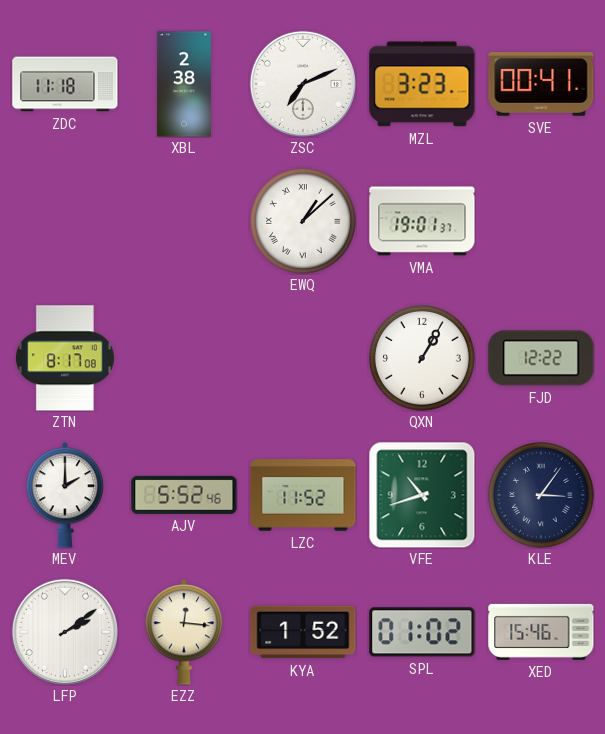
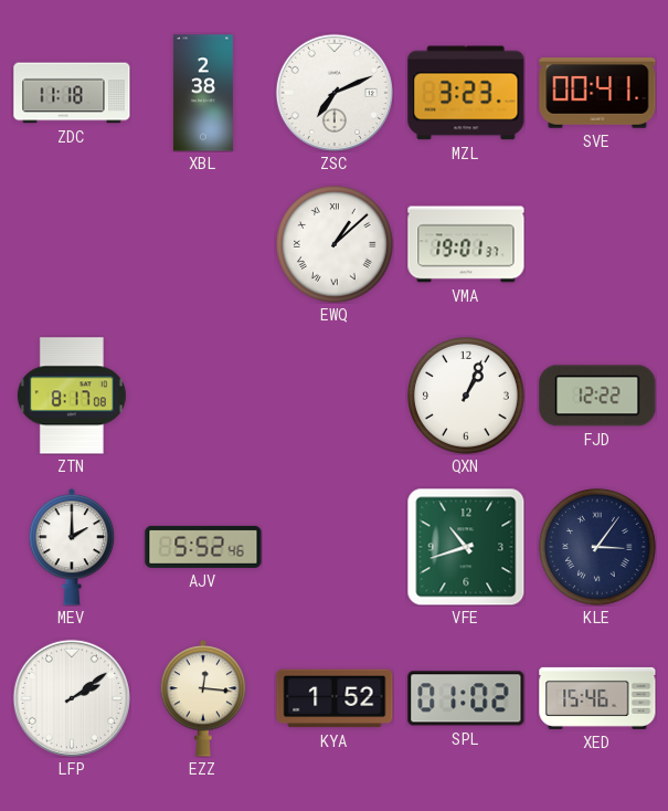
QXN: 1:05 -> 1:04 (467, 397)
LZC: 11:52 -> none (303, 495)
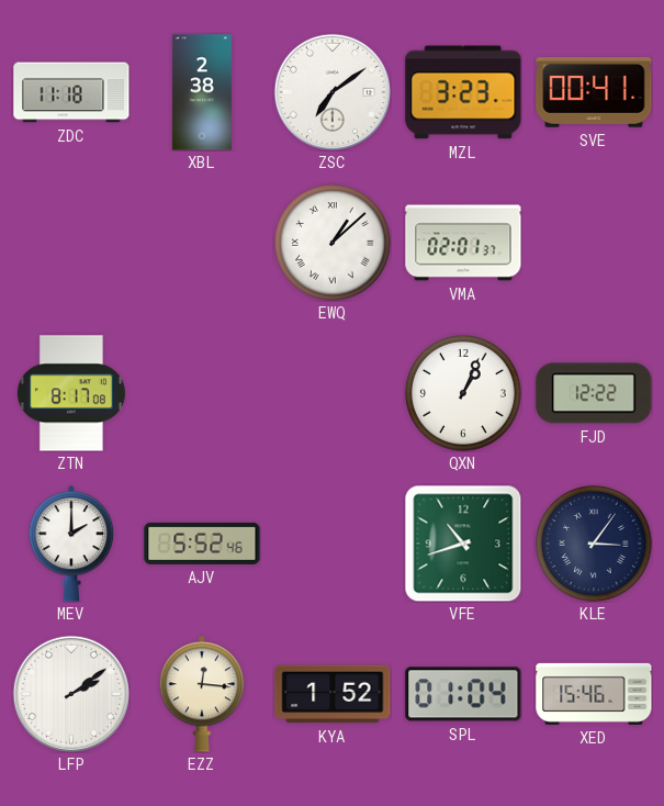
ZSC: 7:11 -> 7:09 (333, 92)
VMA: 19:01 -> 02:01 (463, 243)
SPL: 01:02 -> 01:04 (463, 694)
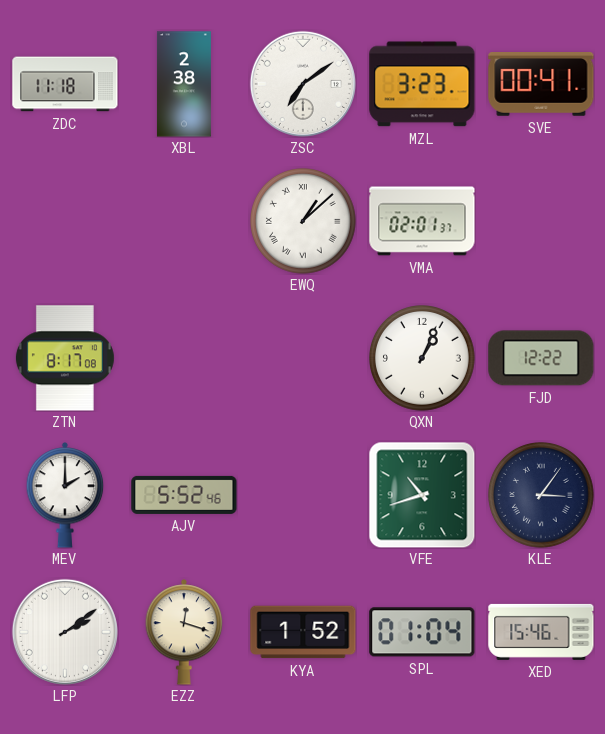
EZZ: 12:16 -> 12:18 (184, 632)
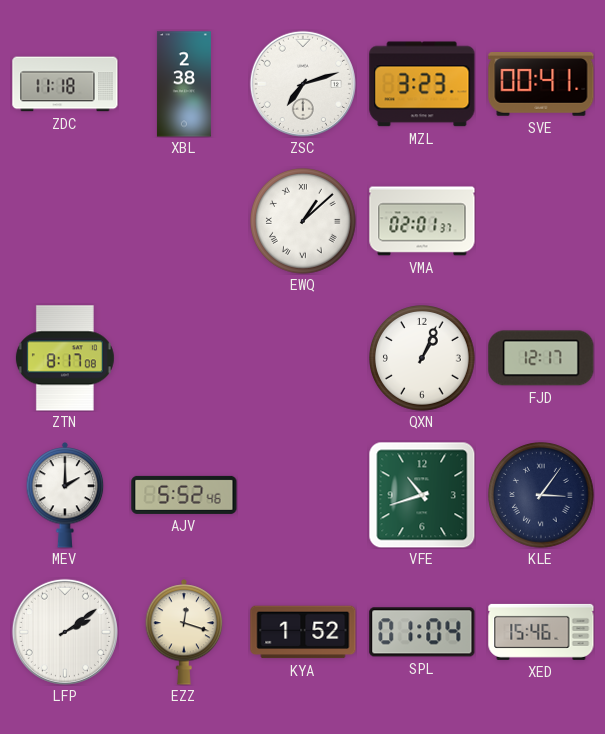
ZSC: 7:09 -> 7:12 (303, 84)
FJD: 12:22 -> 12:17 (541, 358)
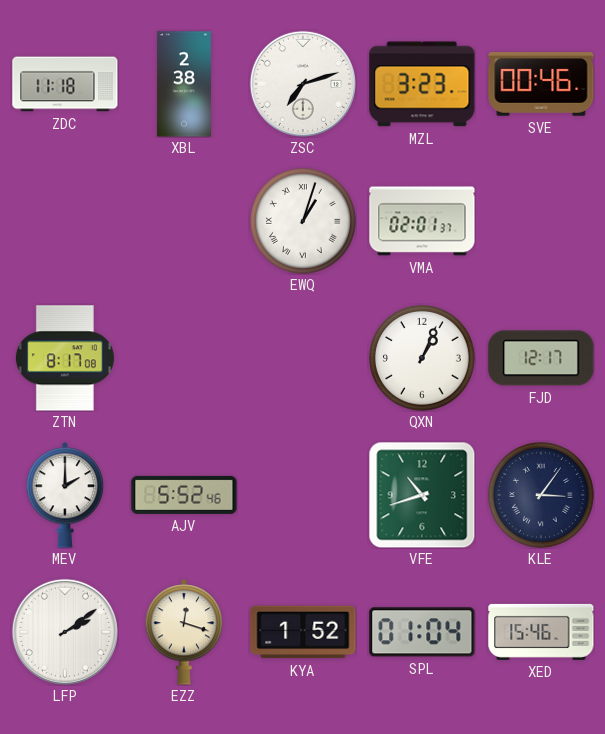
SVE: 00:41 -> 00:46 (541, 85)
EWQ: 1:08 -> 1:03 (304, 222)
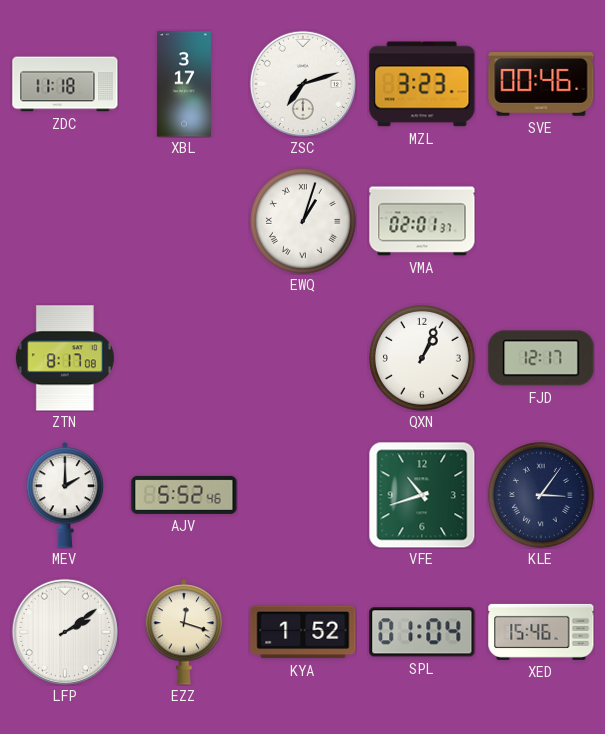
XBL: 2:38 -> 3:17 (184, 84)
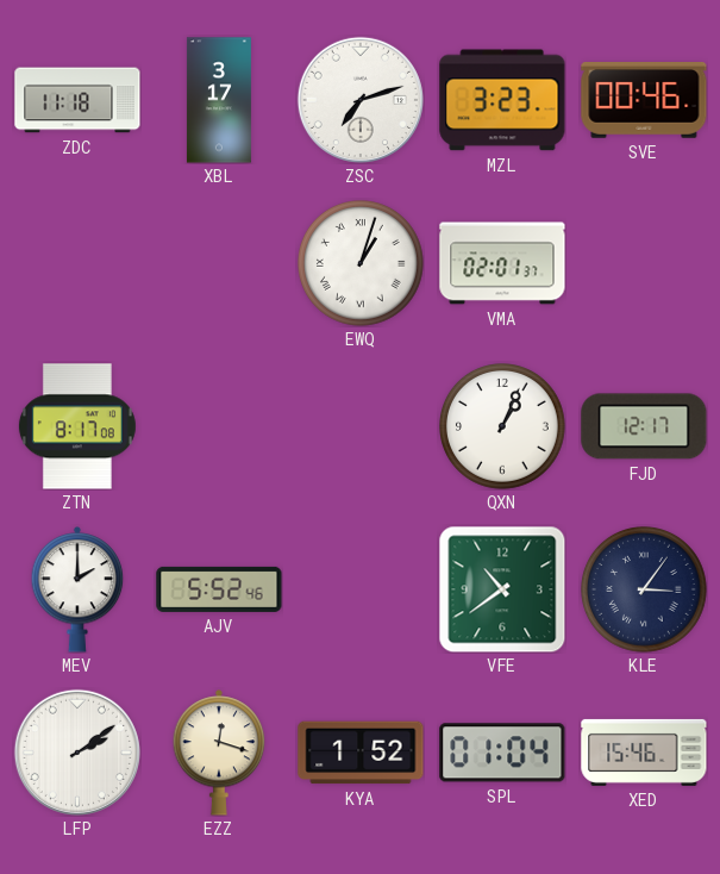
VFE: 10:42 -> 10:39 (502, 589)
